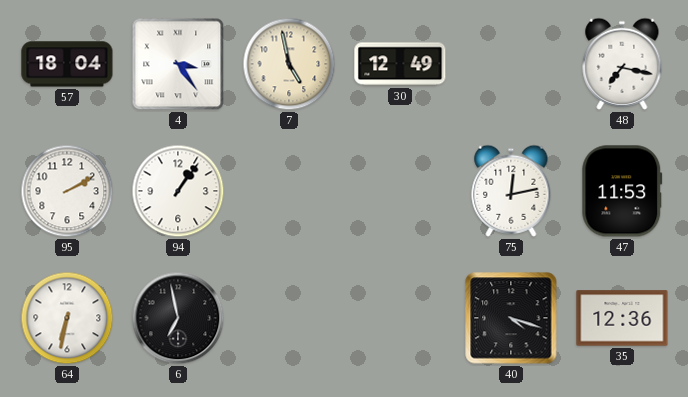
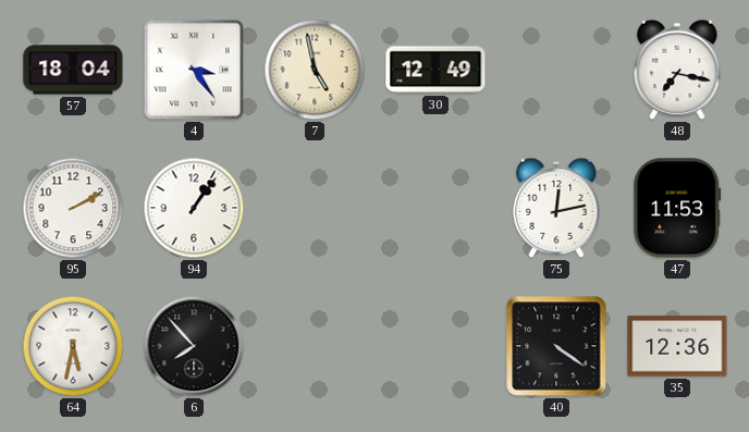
64: 6:32 -> 5:32 (73, 346)
6: 6:58 -> 7:53 (194, 346)
40: 4:18 -> 4:21 (556, 346)
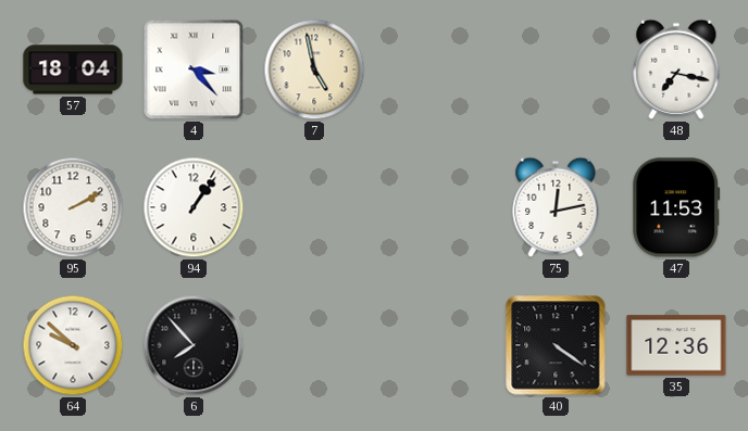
4: 3:24 -> 3:23 (194, 69)
30: 12:49 -> none (435, 70)
64: 5:32 -> 9:52 (73, 345)
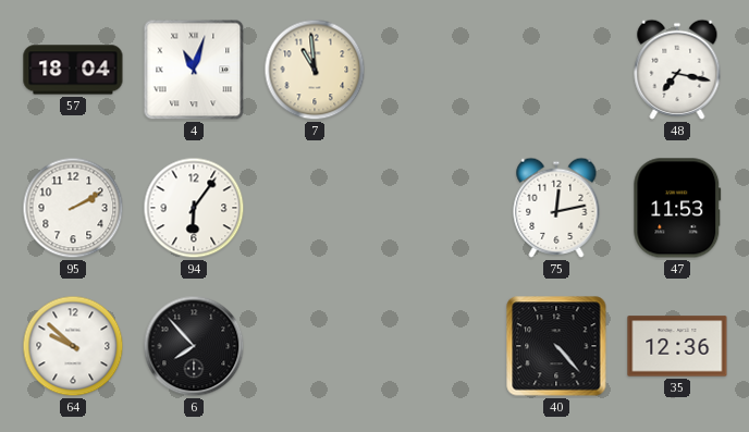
4: 3:23 -> 11:03 (194, 70)
7: 4:58 -> 10:59 (315, 70)
94: 1:06 -> 6:06 (194, 208)
40: 4:21 -> 4:23 (556, 346)
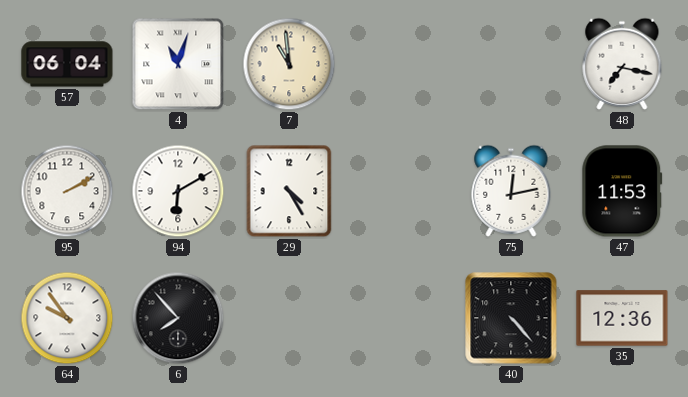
57: 18:04 -> 06:04 (67, 64)
94: 6:06 -> 6:10 (178, 191)
29: none -> 4:25 (289, 191)
64: 9:52 -> 9:54 (67, 318)
